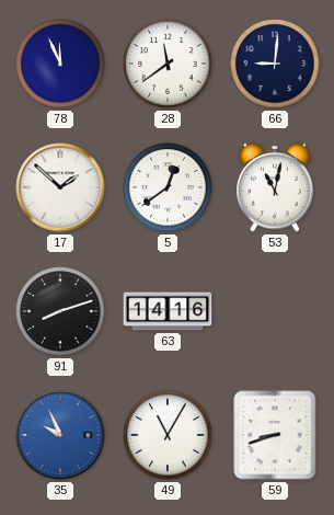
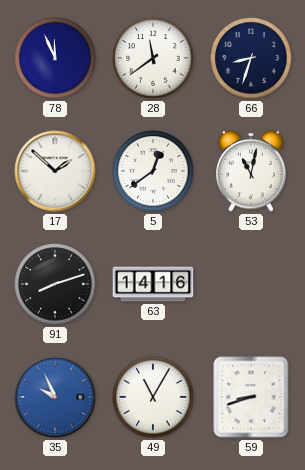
66: 9:01 -> 8:33 (251, 58)
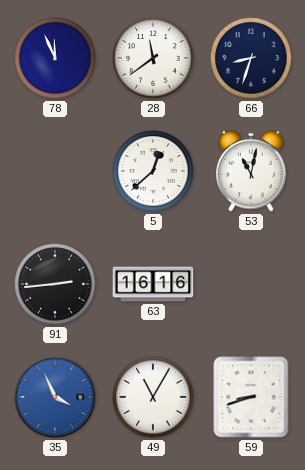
17: 1:52 -> none (55, 171)
5: 12:39 -> 12:38 (153, 171)
91: 8:12 -> 2:44 (55, 284)
63: 14:16 -> 16:16 (153, 284)
35: 9:56 -> 3:56 (55, 397)
